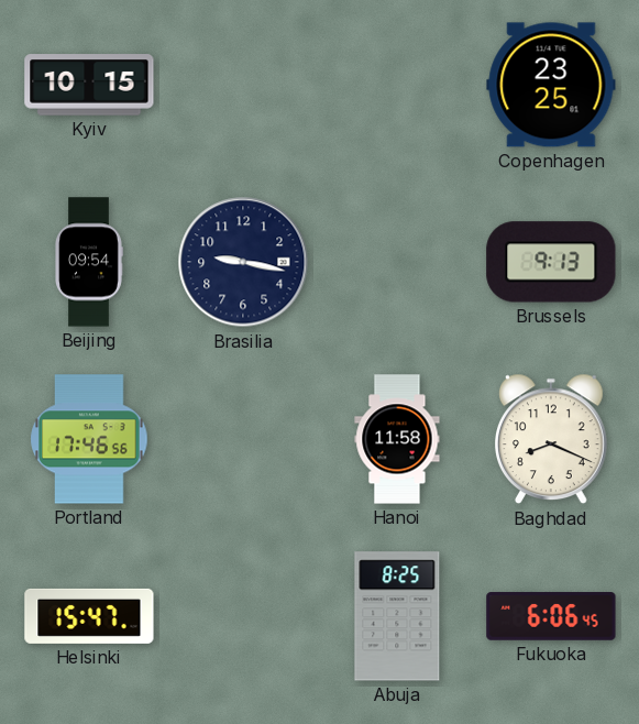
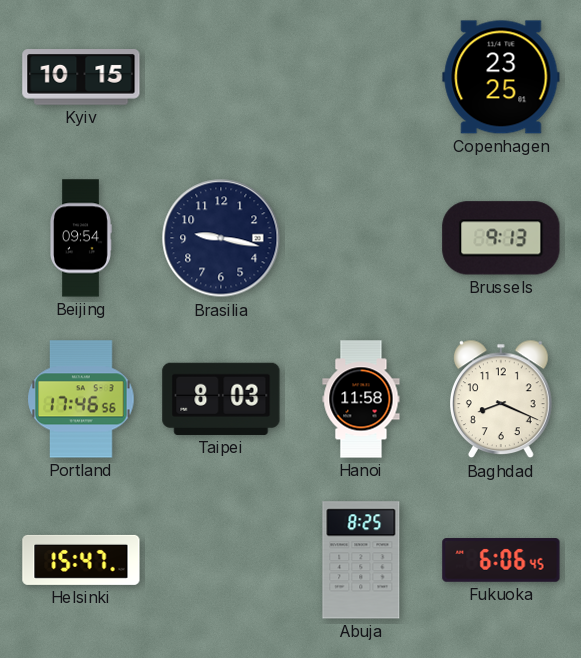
Taipei: none -> 8:03 (221, 399)
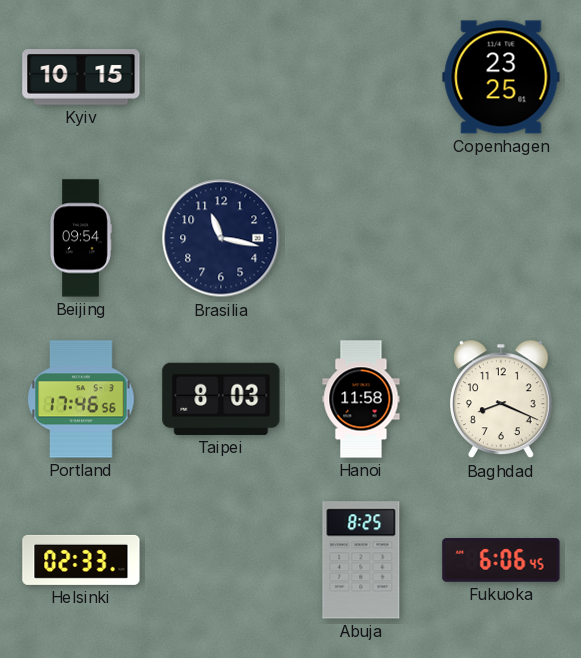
Brasilia: 9:17 -> 11:17 (221, 238)
Brussels: 9:13 -> none (501, 238)
Helsinki: 15:47 -> 02:33 (81, 560)
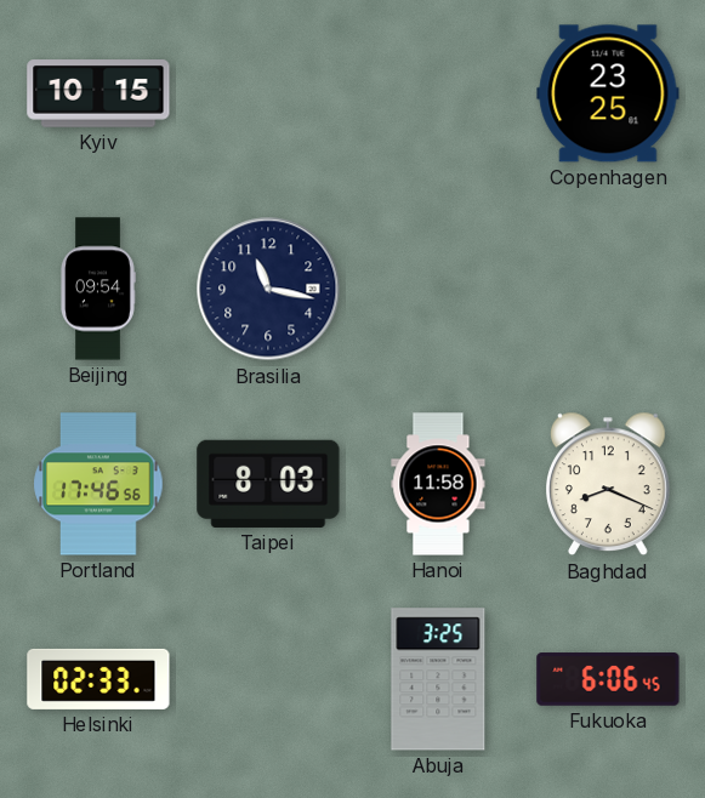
Abuja: 8:25 -> 3:25 (438, 679)
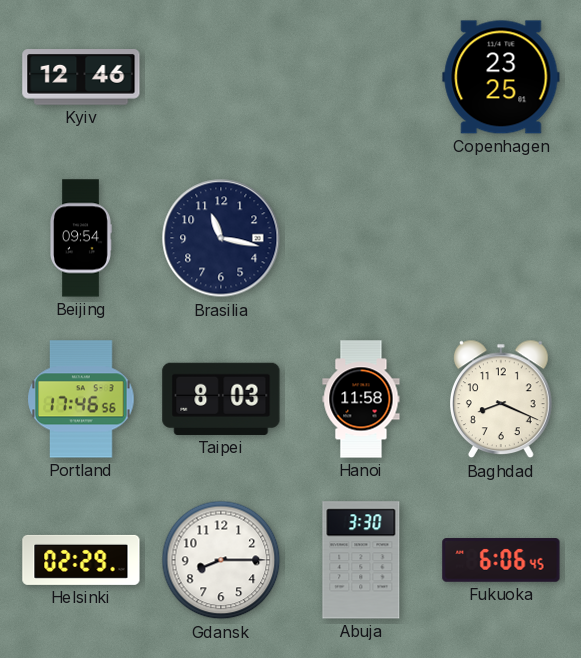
Kyiv: 10:15 -> 12:46 (81, 77)
Helsinki: 02:33 -> 02:29 (81, 560)
Gdansk: none -> 8:15 (221, 560)
Abuja: 3:25 -> 3:30 (361, 560)
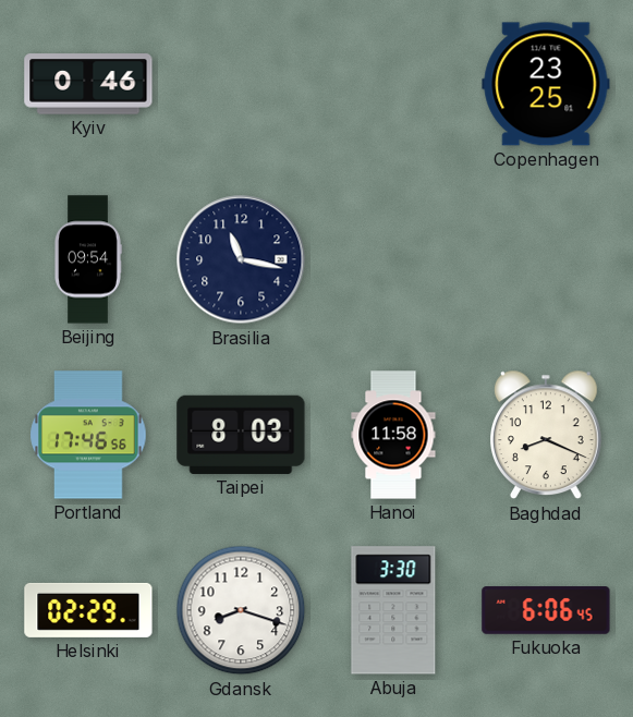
Kyiv: 12:46 -> 0:46 (88, 84)
Gdansk: 8:15 -> 8:18 (241, 610)
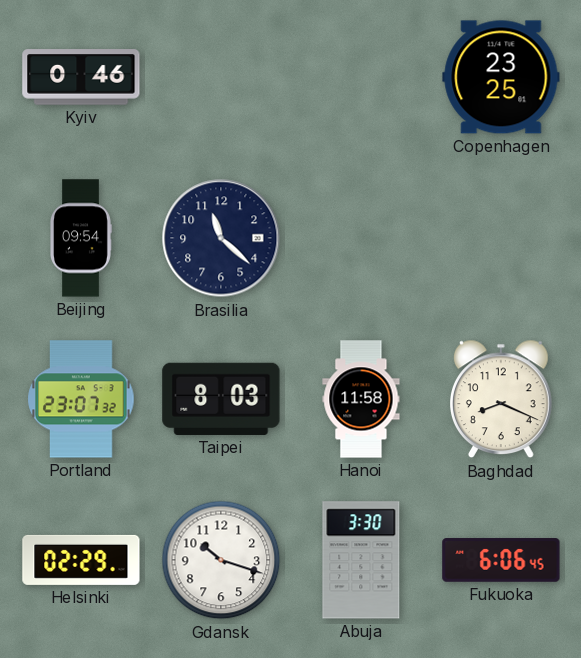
Brasilia: 11:17 -> 11:22 (221, 238)
Portland: 17:46 -> 23:07 (81, 399)
Gdansk: 8:18 -> 10:18 (221, 560)
